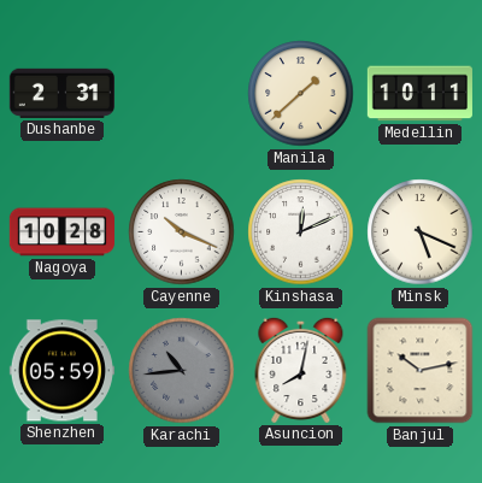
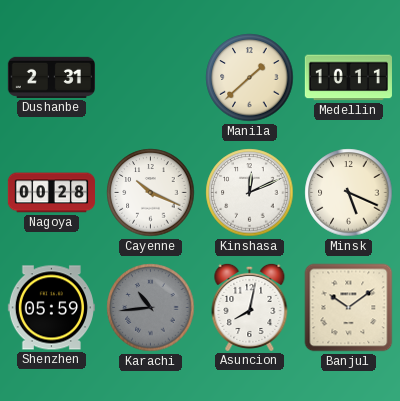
Nagoya: 10:28 -> 00:28 (51, 193)
Banjul: 10:13 -> 10:09 (349, 308)
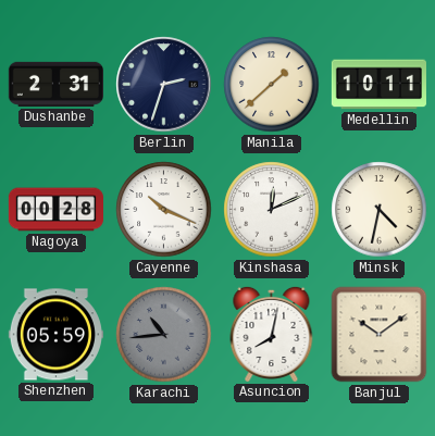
Berlin: none -> 2:33 (164, 85)
Minsk: 5:19 -> 4:32 (380, 210)
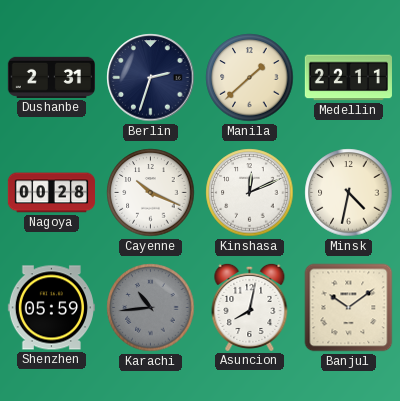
Medellin: 10:11 -> 22:11 (348, 78)
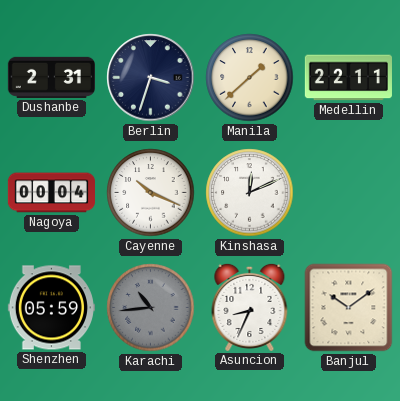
Berlin: 2:33 -> 3:33 (151, 78)
Nagoya: 00:28 -> 00:04 (51, 193)
Minsk: 4:32 -> none (349, 193)
Asuncion: 8:02 -> 8:34 (250, 307)
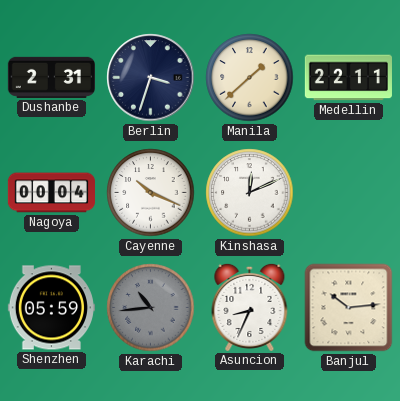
Banjul: 10:09 -> 10:14 (349, 308)
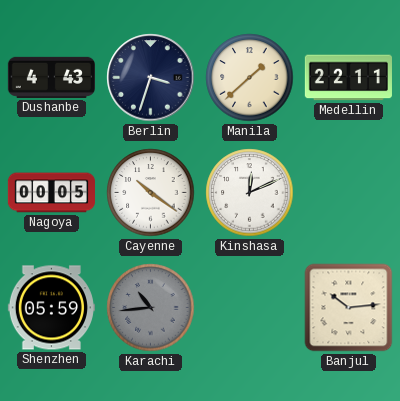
Dushanbe: 2:31 -> 4:43 (51, 77)
Nagoya: 00:04 -> 00:05 (51, 193)
Cayenne: 10:19 -> 10:21 (151, 193)
Asuncion: 8:34 -> none (250, 307)
